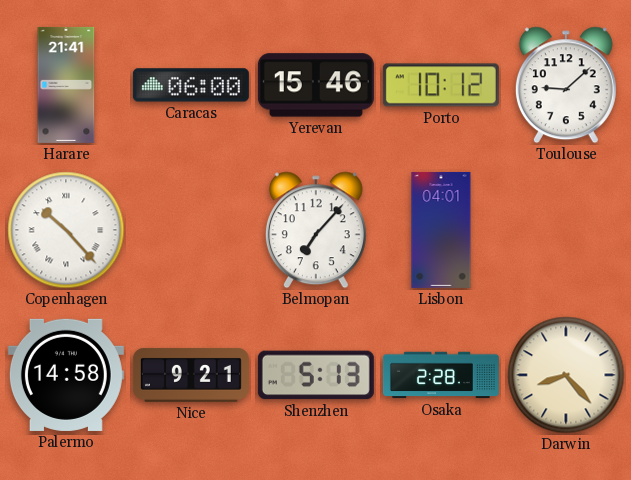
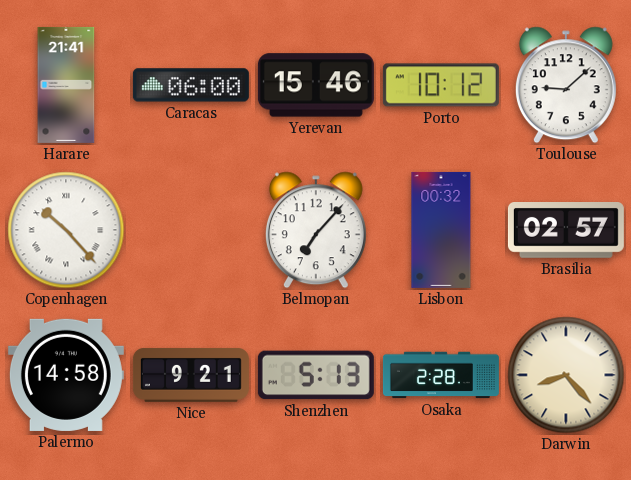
Lisbon: 04:01 -> 00:32 (441, 230)
Brasilia: none -> 02:57 (566, 231)
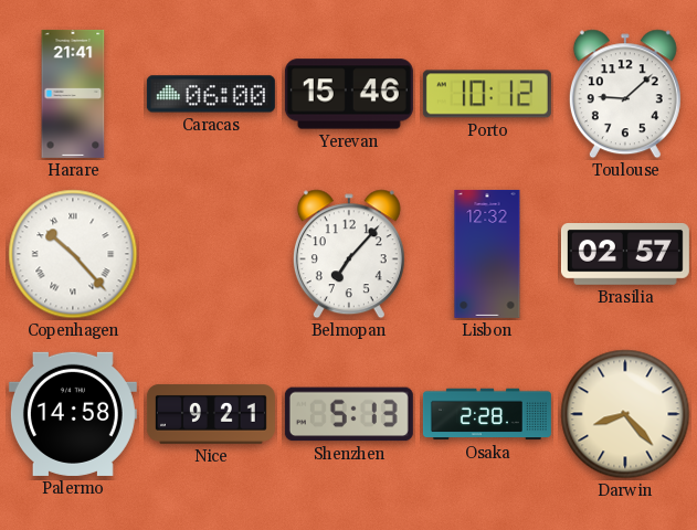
Lisbon: 00:32 -> 12:32 (487, 254)
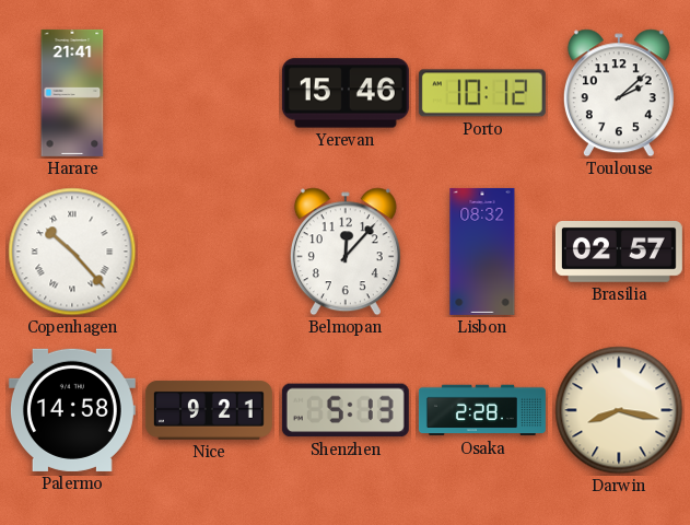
Caracas: 06:00 -> none (211, 94)
Toulouse: 9:08 -> 2:08 (619, 93)
Belmopan: 7:07 -> 12:07 (346, 252)
Lisbon: 12:32 -> 08:32 (482, 252)
Darwin: 8:23 -> 8:17 (619, 410)
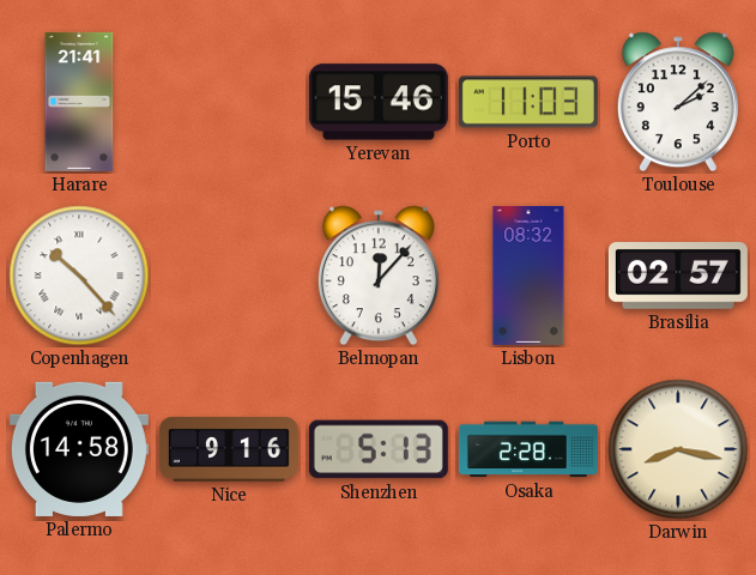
Porto: 10:12 -> 11:03 (528, 102)
Nice: 9:21 -> 9:16 (229, 449)
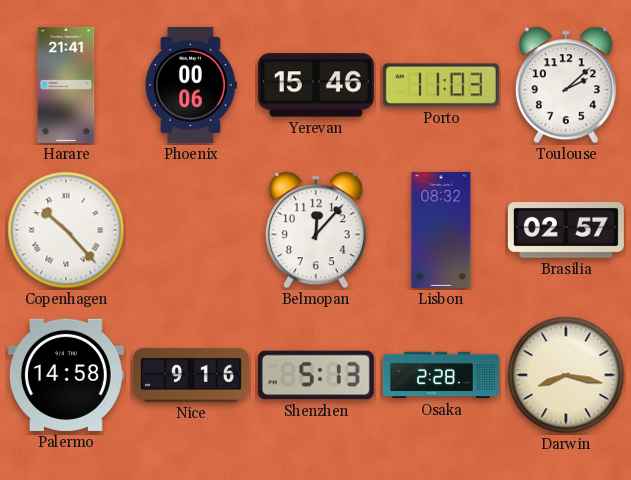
Phoenix: none -> 00:06 (192, 85)
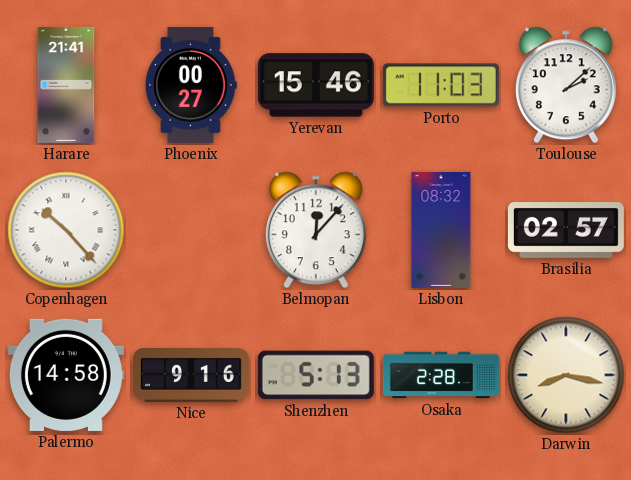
Phoenix: 00:06 -> 00:27 (192, 85)
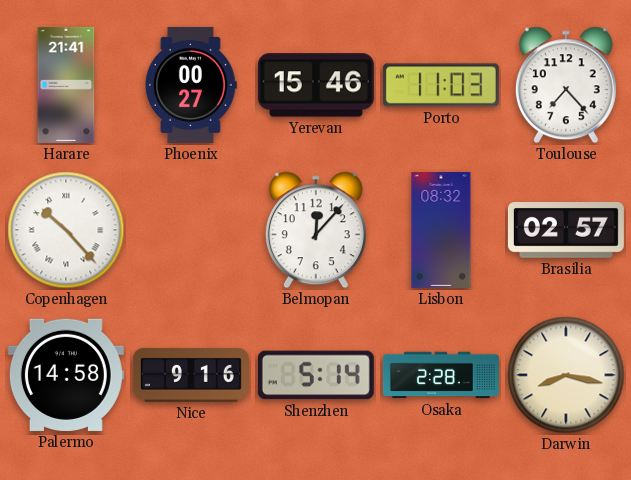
Toulouse: 2:08 -> 7:23 (566, 85)
Shenzhen: 5:13 -> 5:14 (316, 375)
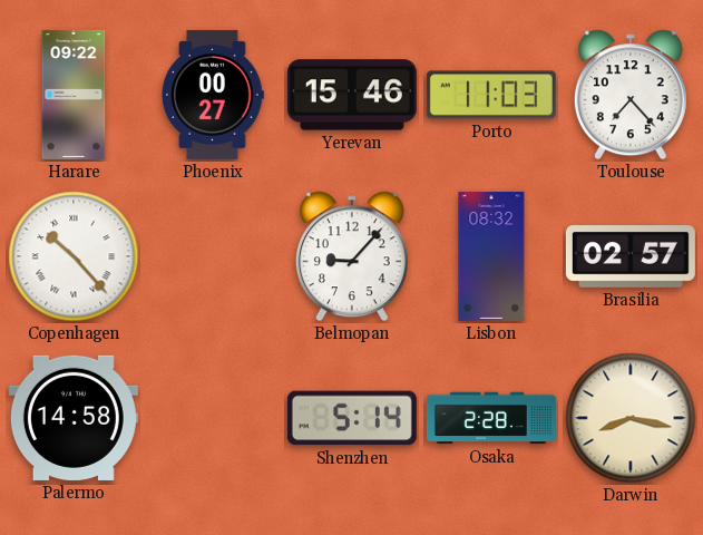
Harare: 21:41 -> 09:22 (74, 95)
Belmopan: 12:07 -> 9:07 (352, 256)
Nice: 9:16 -> none (191, 375)
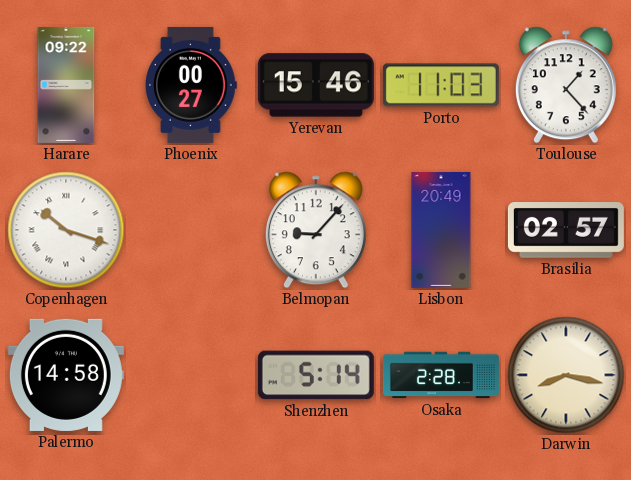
Toulouse: 7:23 -> 1:23 (566, 85)
Copenhagen: 10:23 -> 10:18 (66, 230)
Lisbon: 08:32 -> 20:49 (441, 230)
